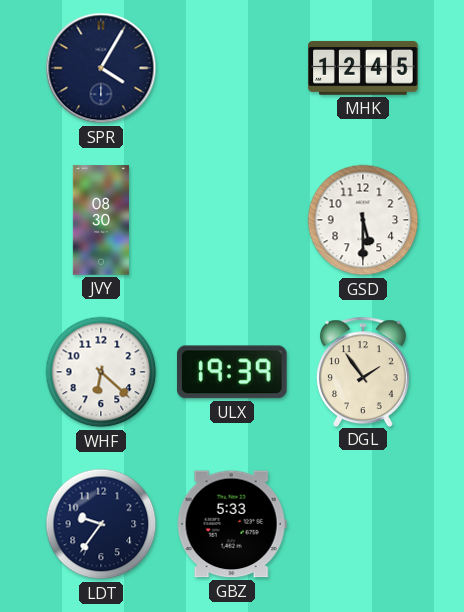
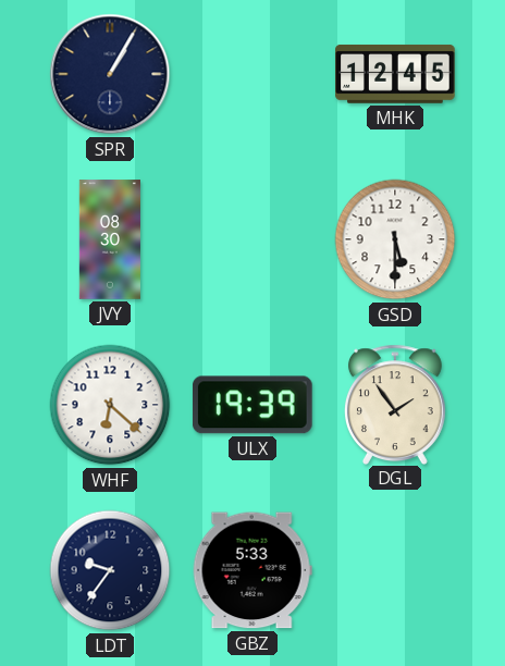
SPR: 4:05 -> 1:05 (110, 74)
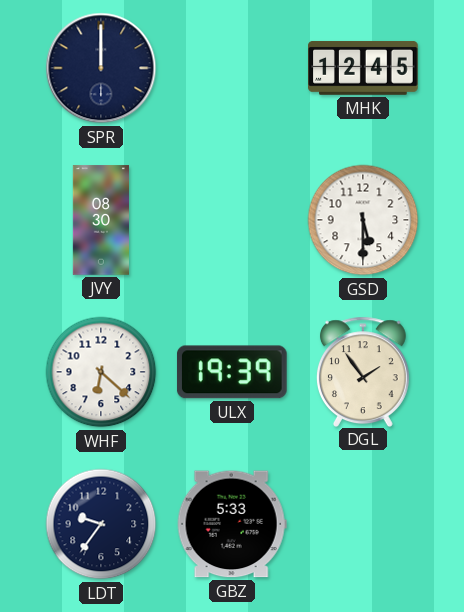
SPR: 1:05 -> 12:00 (101, 68)
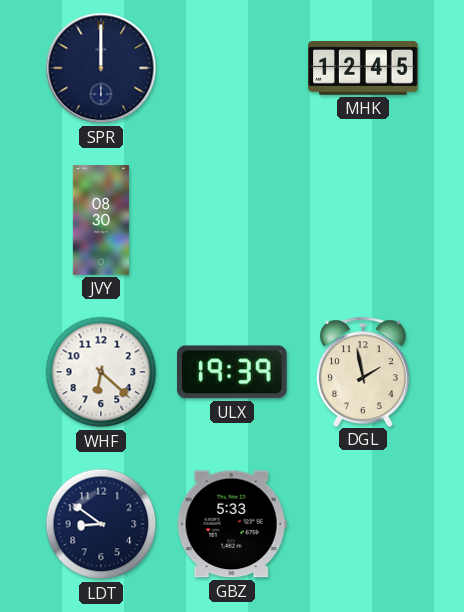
GSD: 5:30 -> none (363, 220)
DGL: 1:54 -> 1:58 (363, 371)
LDT: 9:36 -> 8:51 (101, 524)
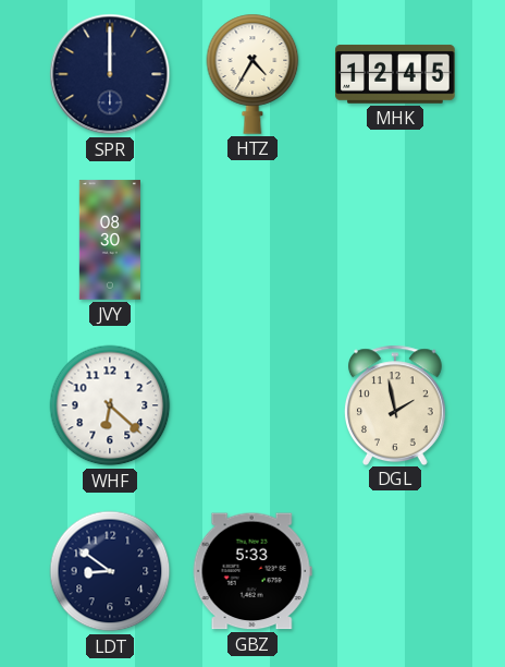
HTZ: none -> 4:35 (253, 74)
ULX: 19:39 -> none (232, 372)
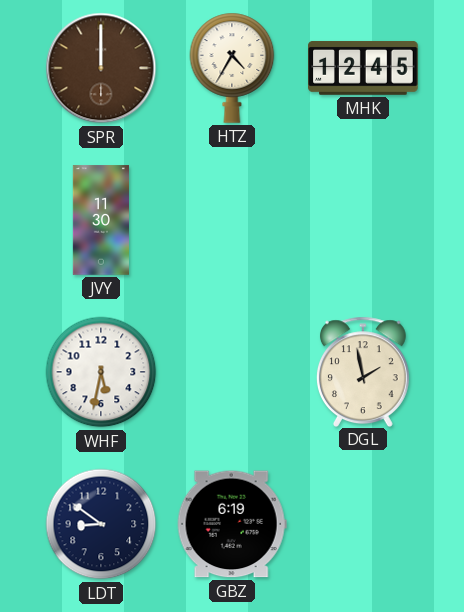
SPR dial: navy -> brown (101, 68)
JVY: 08:30 -> 11:30 (101, 220)
WHF: 6:22 -> 5:32 (101, 372)
GBZ: 5:33 -> 6:19 (232, 524)
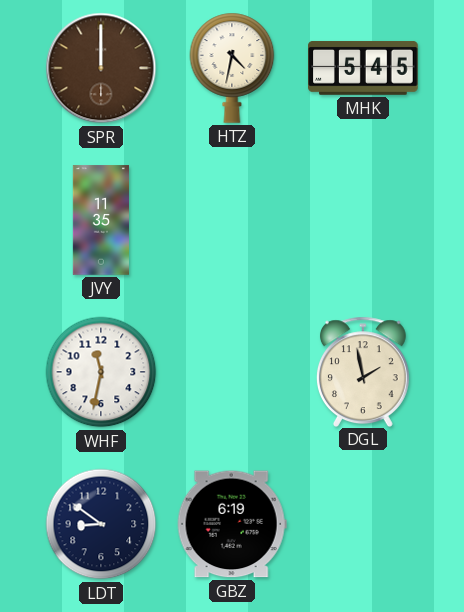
HTZ: 4:35 -> 4:32 (232, 68)
MHK: 12:45 -> 5:45 (363, 68)
JVY: 11:30 -> 11:35 (101, 220)
WHF: 5:32 -> 11:32 (101, 372)
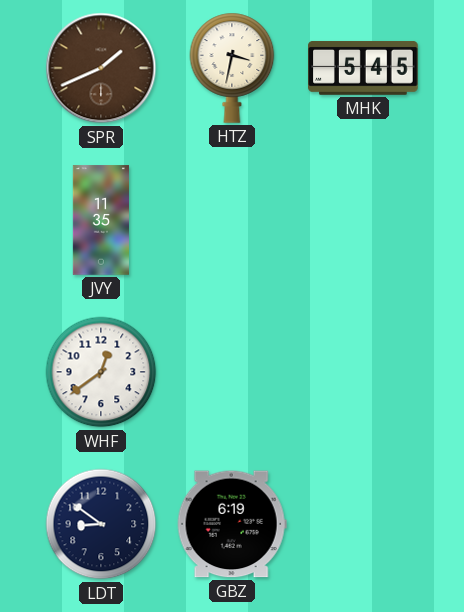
SPR: 12:00 -> 1:41 (101, 68)
HTZ: 4:32 -> 3:32 (232, 68)
WHF: 11:32 -> 12:39 (101, 372)
DGL: 1:58 -> none (363, 371)
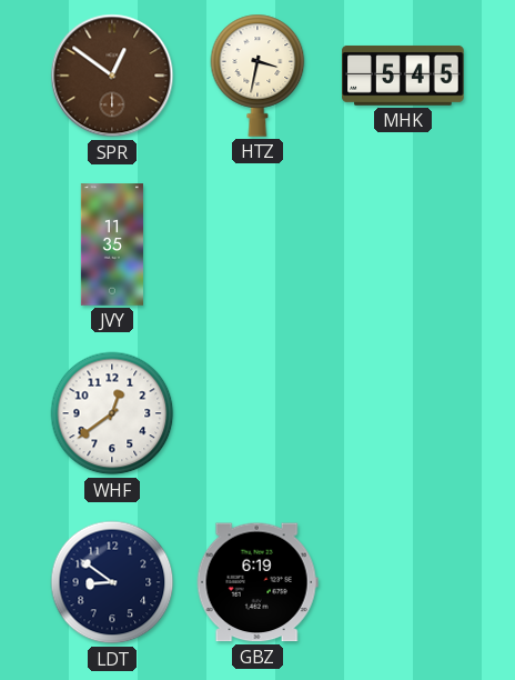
SPR: 1:41 -> 12:51 (112, 76)
